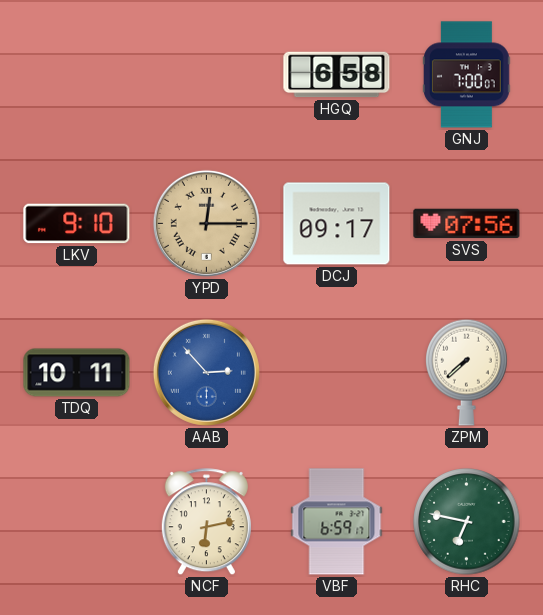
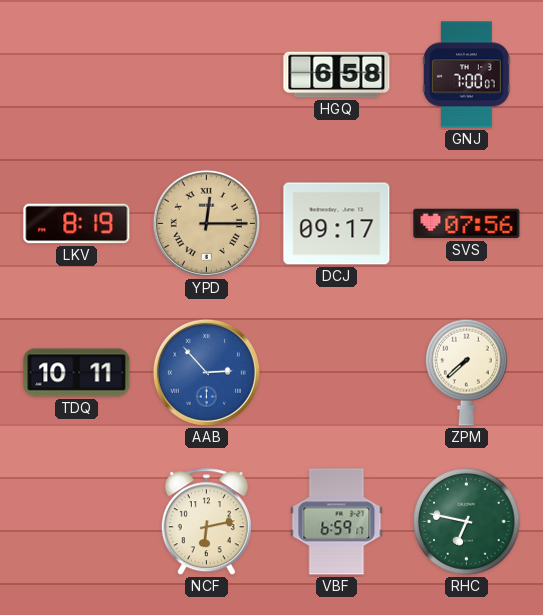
LKV: 9:10 -> 8:19 (77, 224)
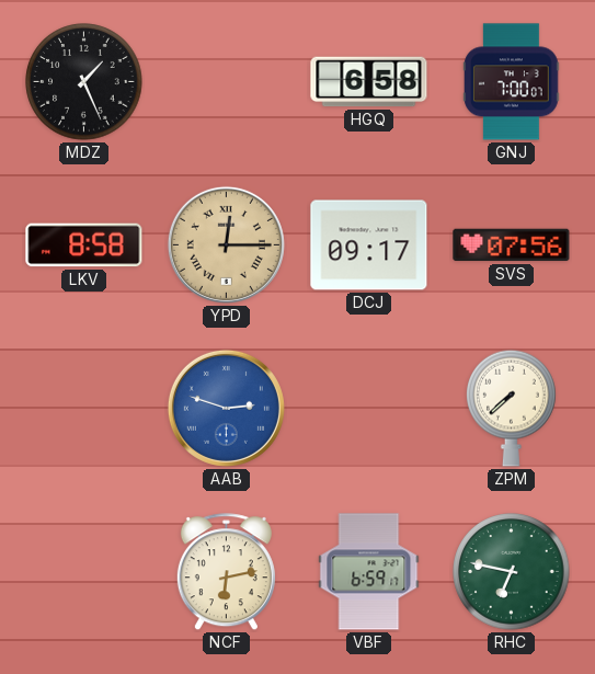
MDZ: none -> 1:26 (84, 82)
LKV: 8:19 -> 8:58 (84, 245)
TDQ: 10:11 -> none (77, 373)
AAB: 2:53 -> 2:48 (226, 408)
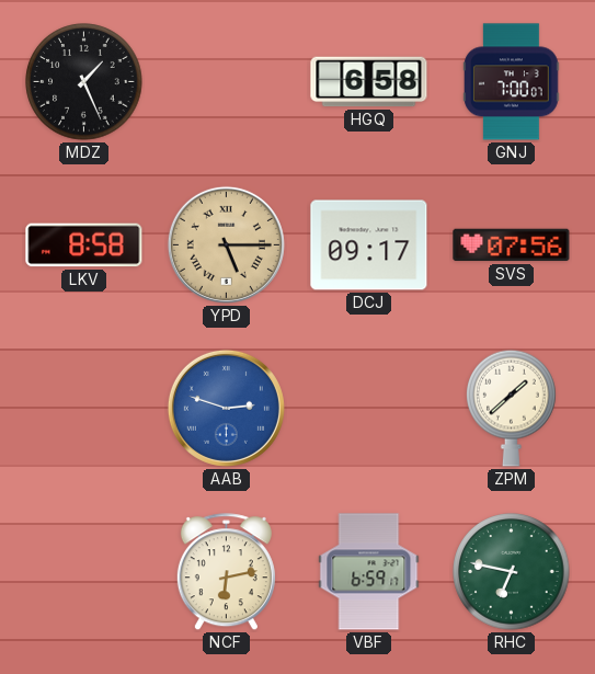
YPD: 12:15 -> 5:15 (226, 244)
ZPM: 7:38 -> 1:38 (512, 408)
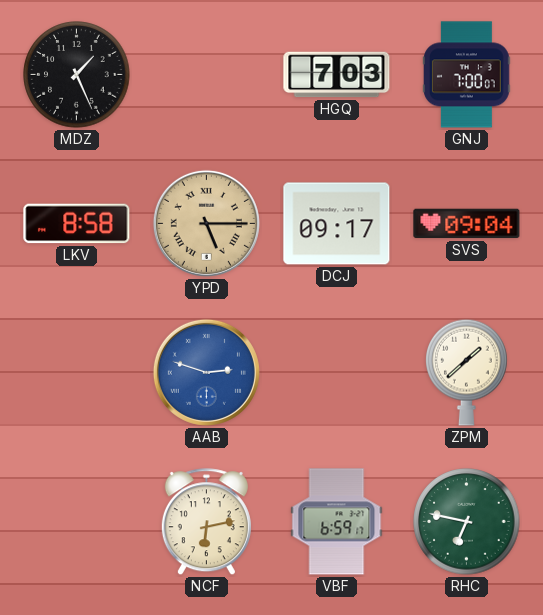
HGQ: 6:58 -> 7:03 (337, 75)
SVS: 07:56 -> 09:04 (467, 224)
